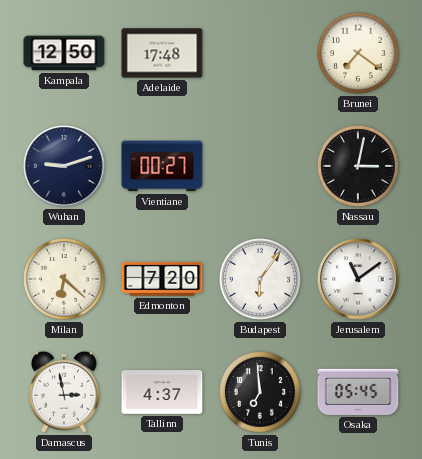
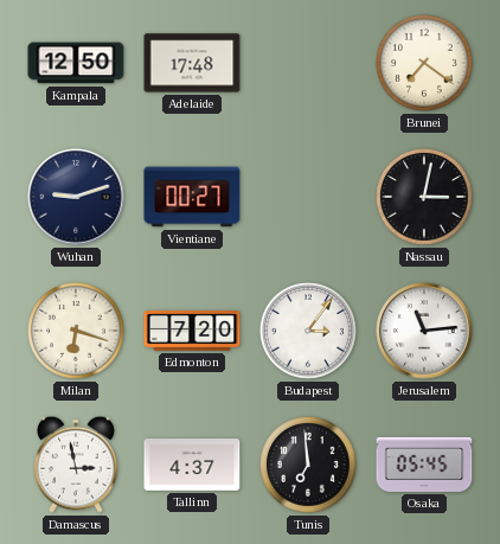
Milan: 6:22 -> 6:18 (77, 332)
Budapest: 6:06 -> 3:06 (309, 332)
Jerusalem: 11:09 -> 11:14 (424, 331)
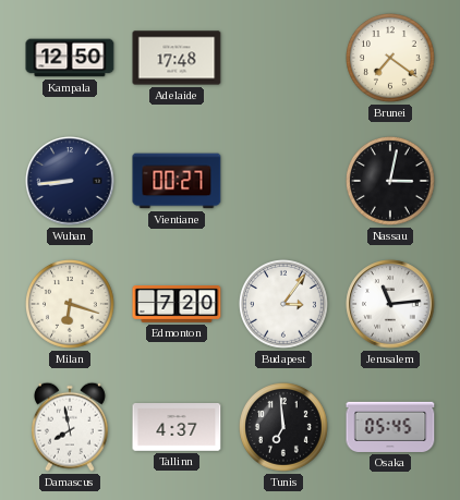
Wuhan: 9:12 -> 8:44 (70, 181)
Damascus: 2:58 -> 7:58 (70, 427)
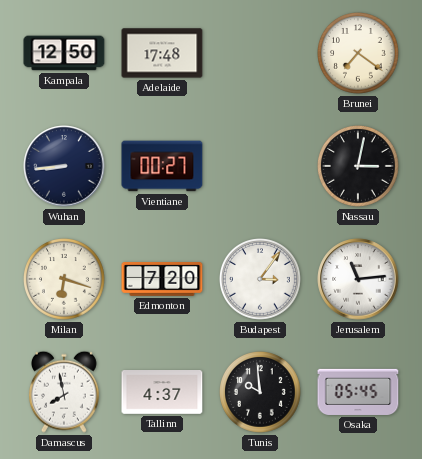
Tunis: 6:59 -> 9:59 (261, 393)
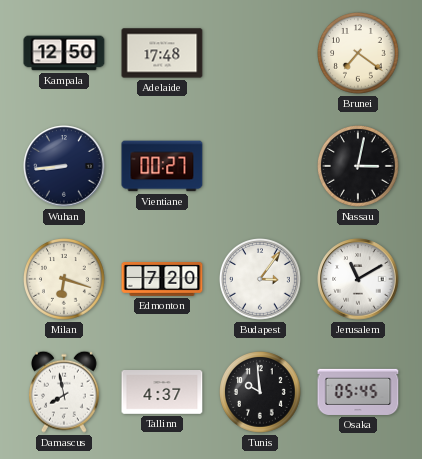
Jerusalem: 11:14 -> 11:10 (358, 279)
